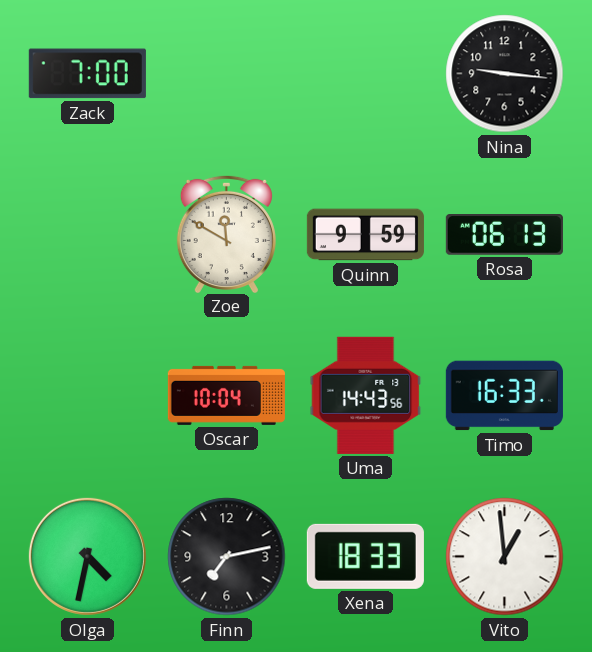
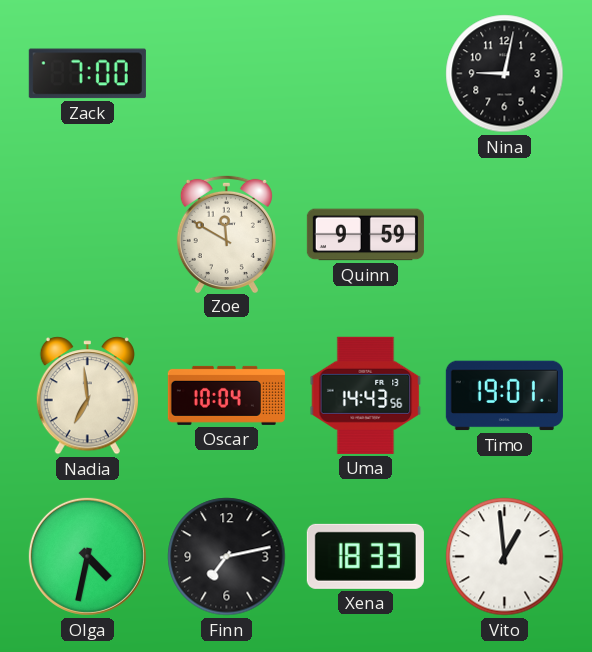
Nina: 9:16 -> 9:02 (505, 74)
Rosa: 06:13 -> none (504, 235)
Nadia: none -> 6:59 (87, 396)
Timo: 16:33 -> 19:01 (504, 396)
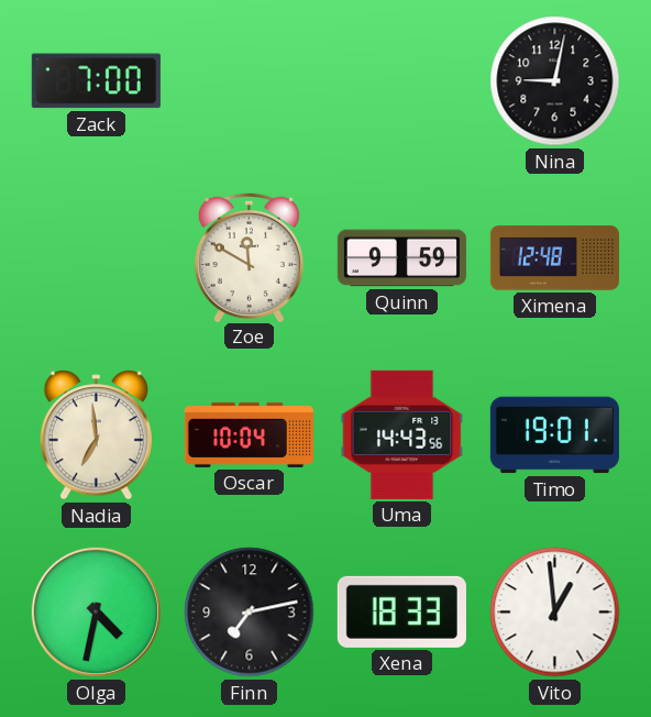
Ximena: none -> 12:48 (554, 258)
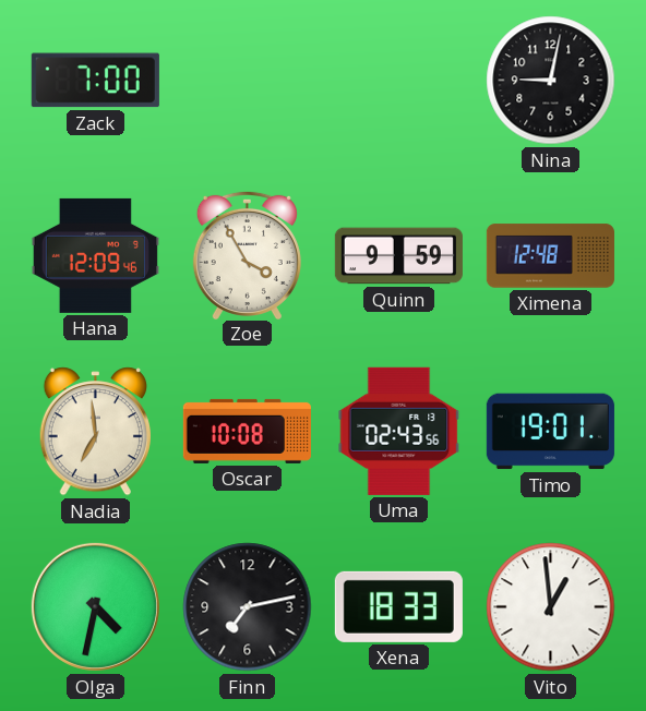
Hana: none -> 12:09 (95, 255)
Zoe: 11:50 -> 3:55 (247, 254)
Oscar: 10:04 -> 10:08 (247, 431)
Uma: 14:43 -> 02:43 (399, 431)
